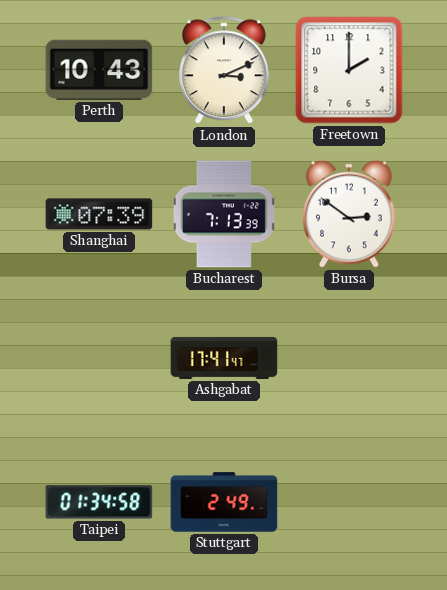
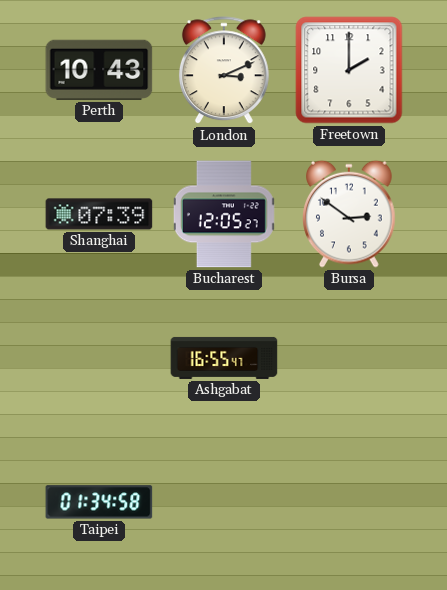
Bucharest: 7:13 -> 12:05 (224, 214)
Ashgabat: 17:41 -> 16:55 (224, 358)
Stuttgart: 2:49 -> none (224, 502)
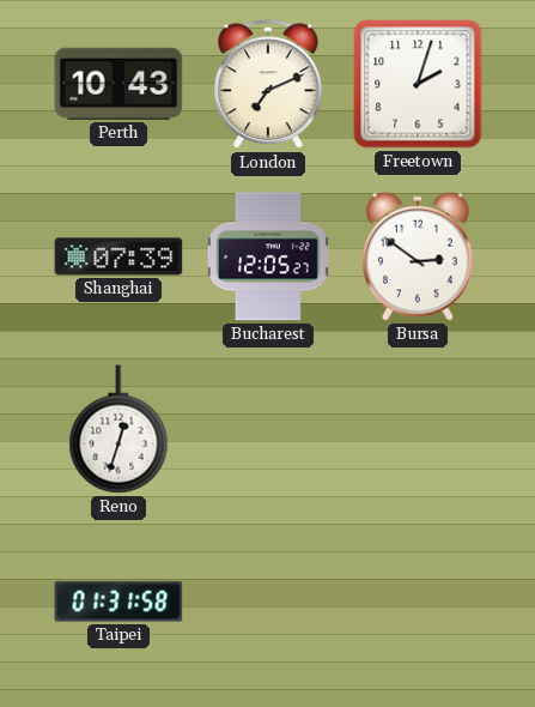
London: 3:11 -> 7:11 (268, 85)
Freetown: 2:00 -> 2:03 (418, 84)
Reno: none -> 12:33 (118, 429)
Ashgabat: 16:55 -> none (224, 358)
Taipei: 01:34 -> 01:31 (118, 602)
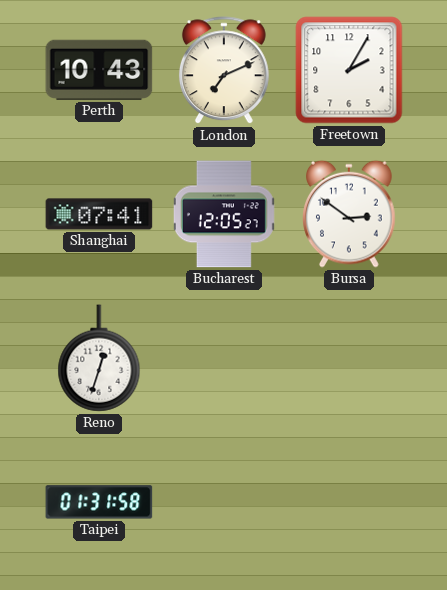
Freetown: 2:03 -> 2:05 (349, 70)
Shanghai: 07:39 -> 07:41 (99, 214)
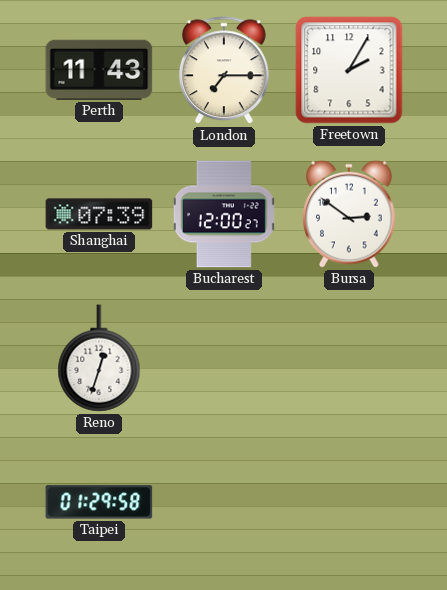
Perth: 10:43 -> 11:43 (99, 70)
London: 7:11 -> 7:15 (224, 71)
Shanghai: 07:41 -> 07:39 (99, 214)
Bucharest: 12:05 -> 12:00 (224, 214)
Taipei: 01:31 -> 01:29 (99, 502)
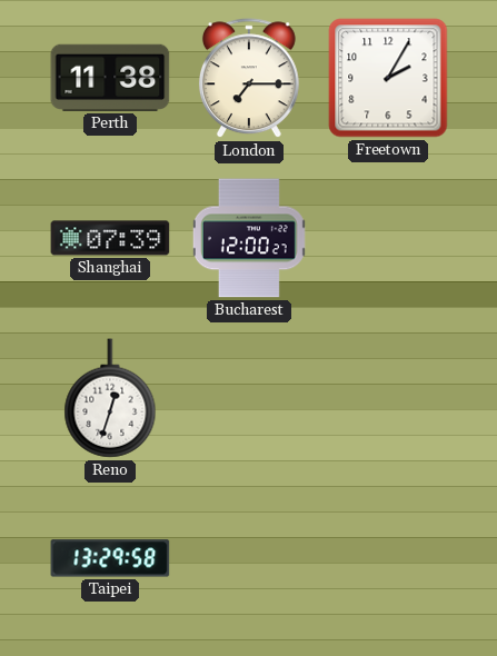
Perth: 11:43 -> 11:38 (110, 78)
Bursa: 2:51 -> none (349, 214)
Taipei: 01:29 -> 13:29 (110, 558)
